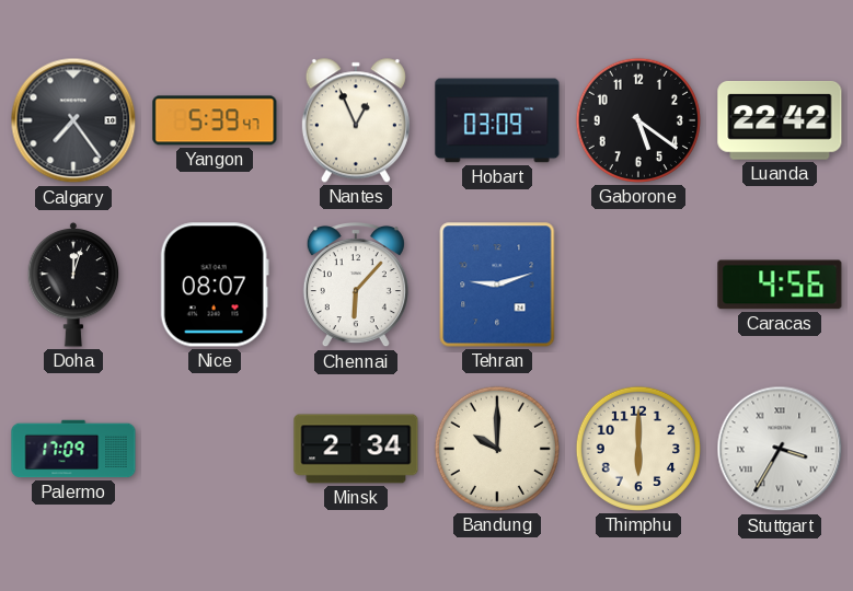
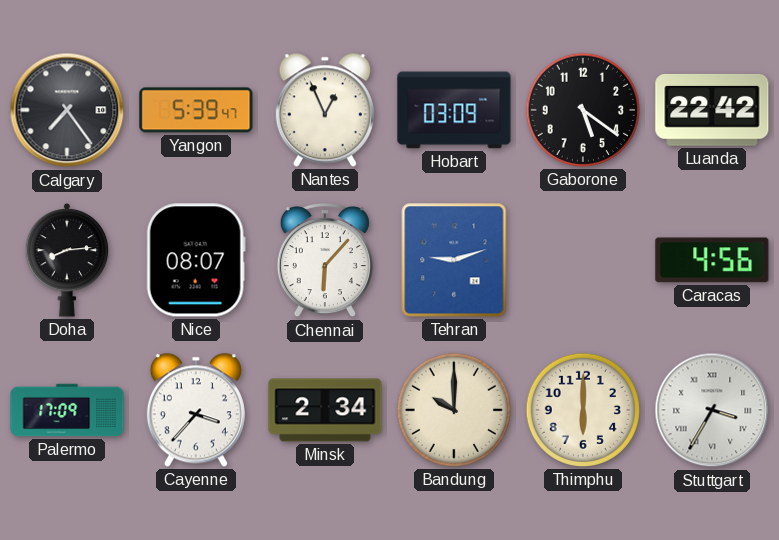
Doha: 12:03 -> 8:14 (67, 260)
Cayenne: none -> 3:37 (196, 410)
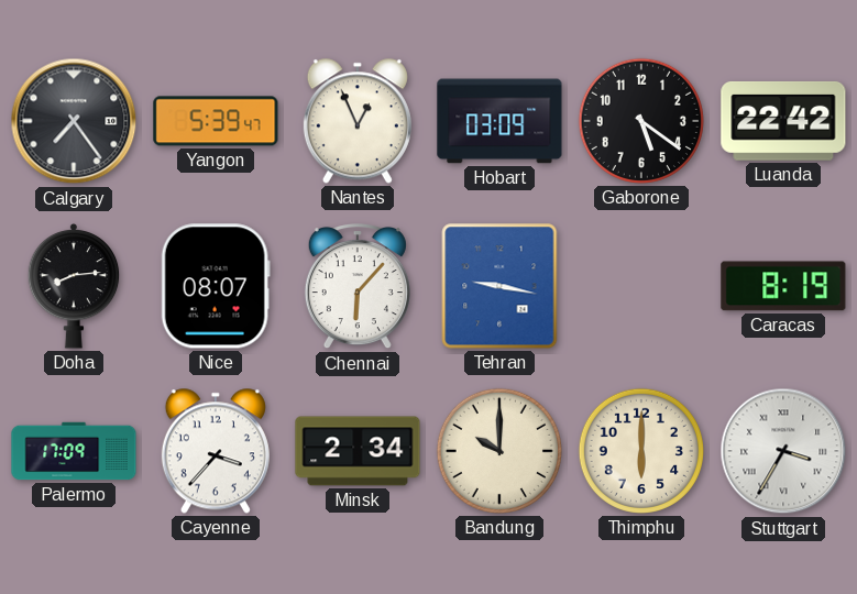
Tehran: 9:12 -> 9:17 (499, 286)
Caracas: 4:56 -> 8:19 (783, 286)
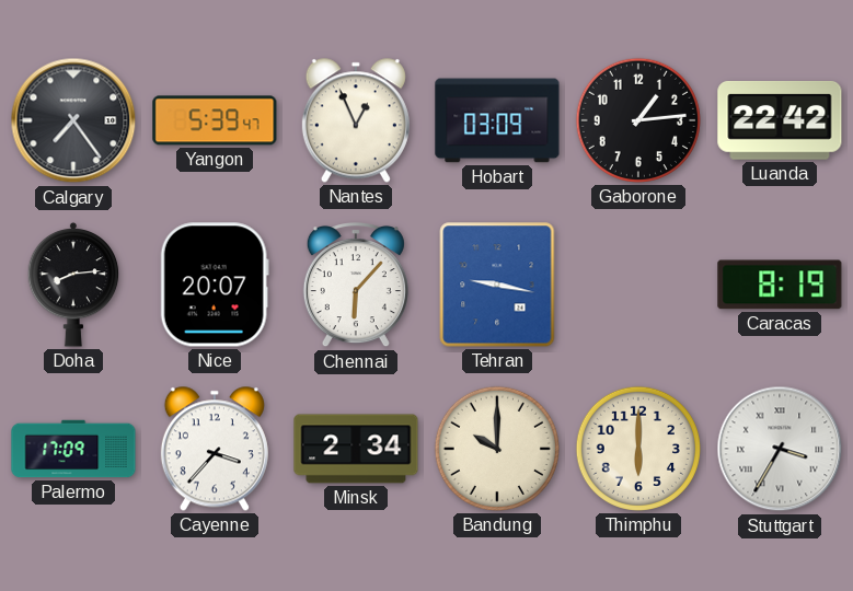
Gaborone: 5:21 -> 1:14 (638, 120)
Nice: 08:07 -> 20:07 (215, 285)
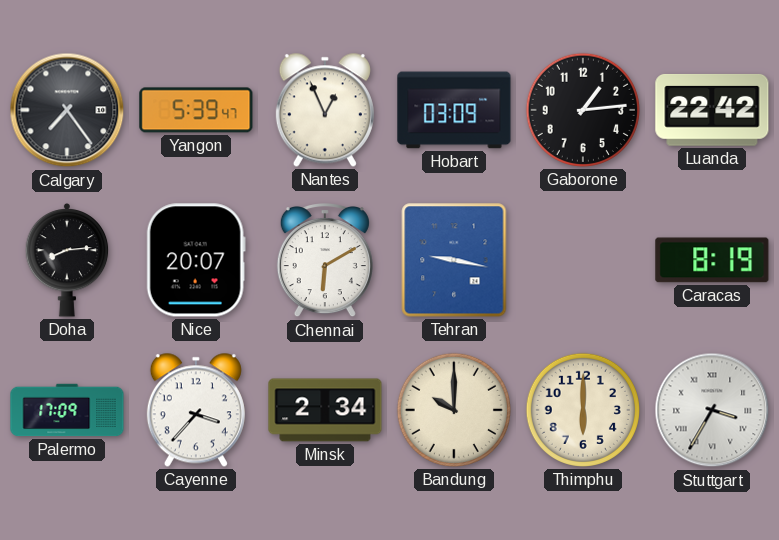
Chennai: 6:07 -> 6:10 (325, 261)
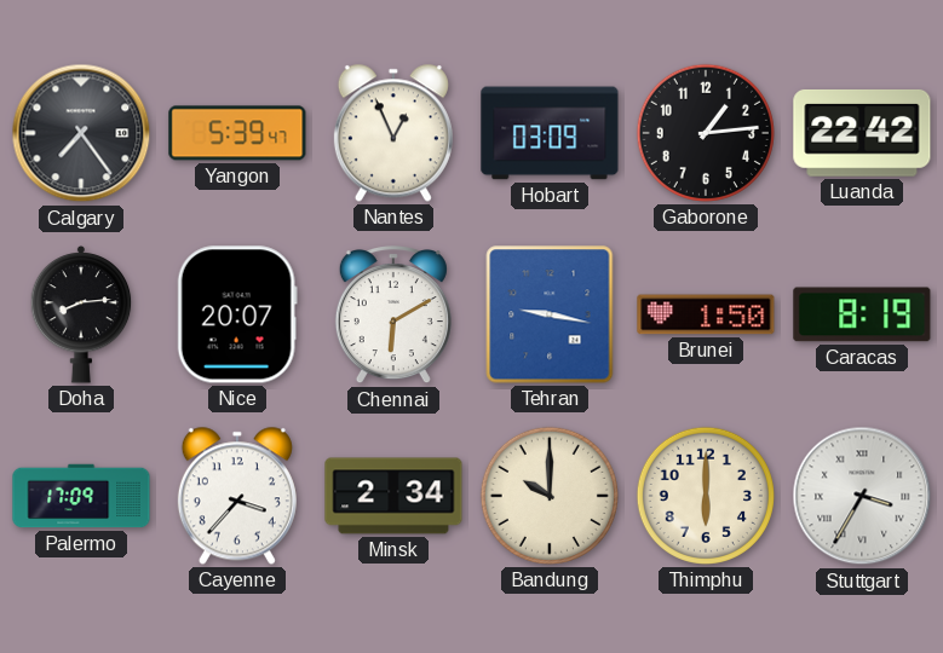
Brunei: none -> 1:50 (706, 314)
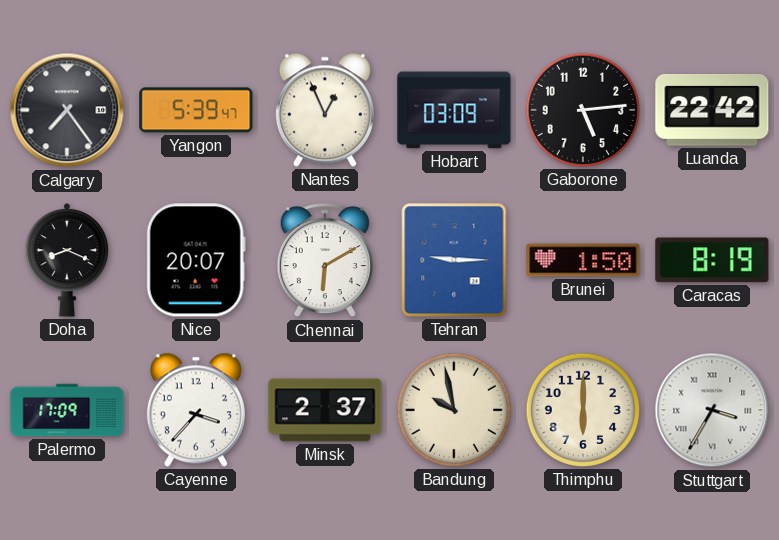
Gaborone: 1:14 -> 5:14 (583, 110)
Doha: 8:14 -> 8:19 (67, 260)
Tehran: 9:17 -> 9:15 (454, 260)
Minsk: 2:34 -> 2:37 (325, 410)
Bandung: 10:00 -> 9:58 (454, 410)
